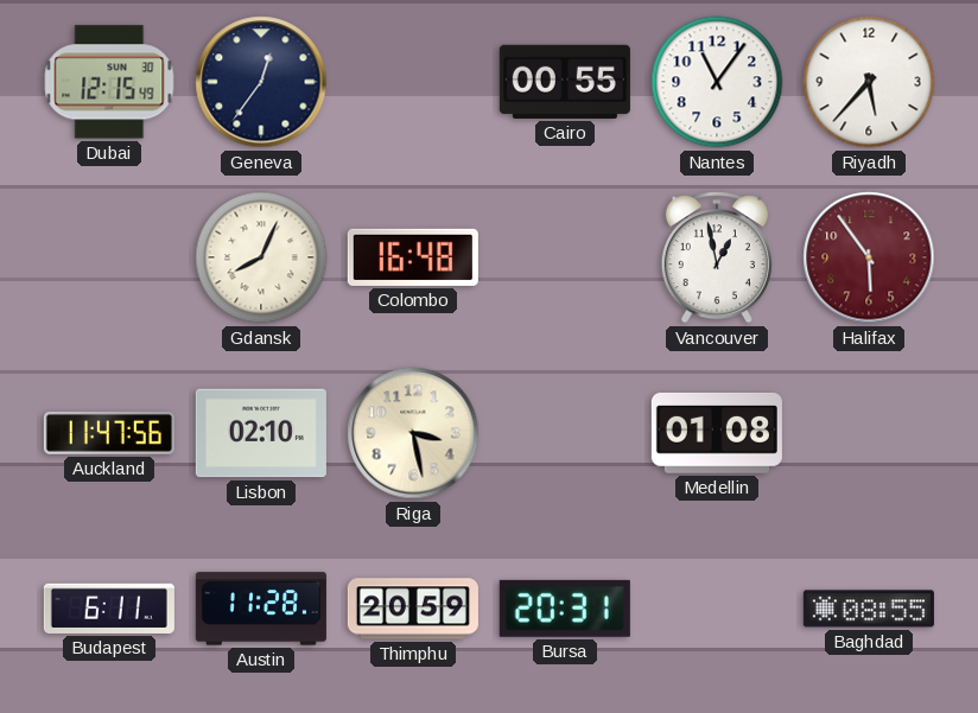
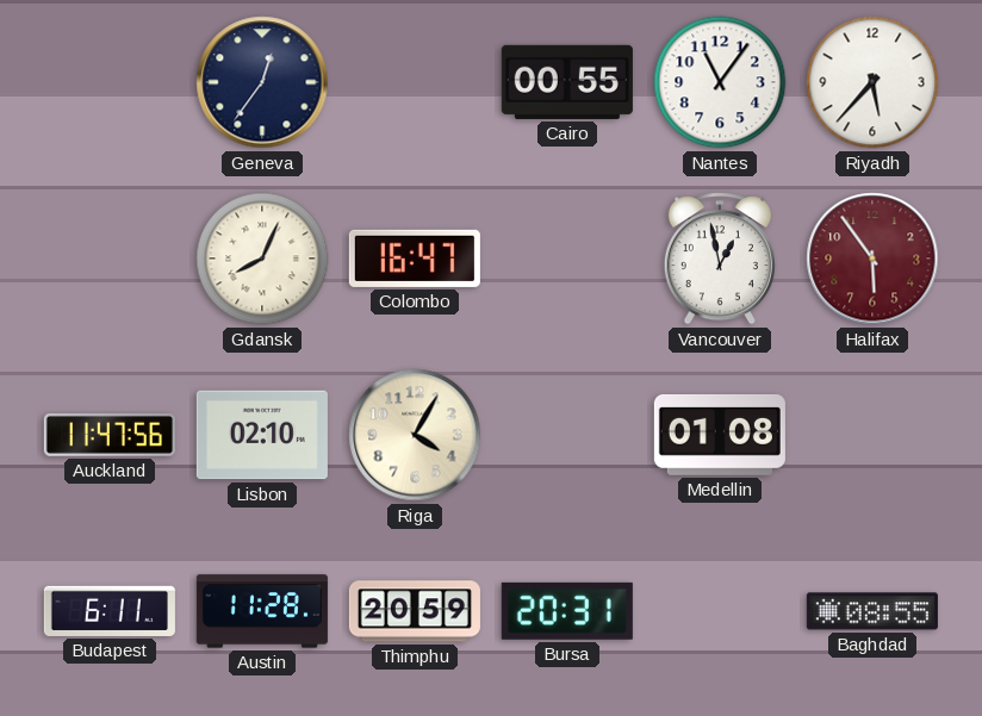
Dubai: 12:15 -> none (109, 82)
Colombo: 16:48 -> 16:47 (415, 259)
Riga: 3:28 -> 4:05 (415, 435)
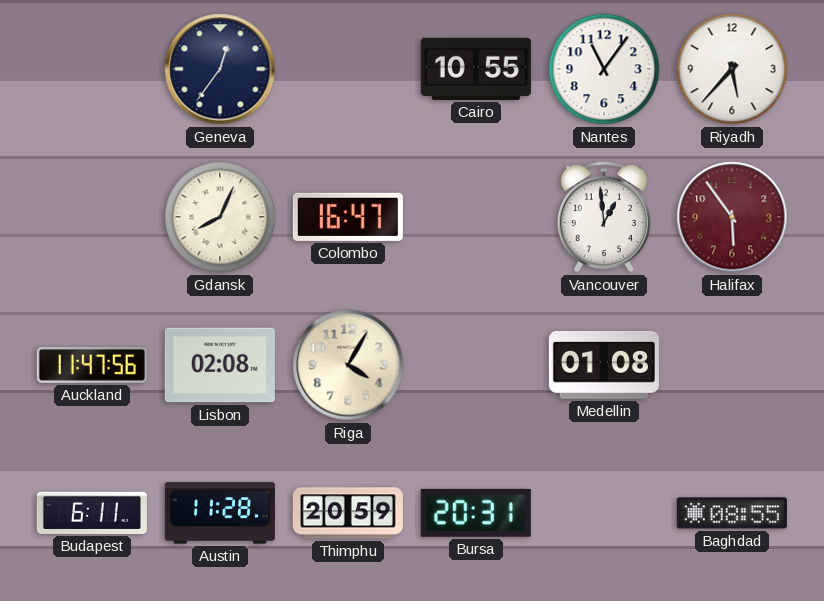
Cairo: 00:55 -> 10:55 (476, 69)
Vancouver: 12:58 -> 12:59 (604, 217)
Lisbon: 02:10 -> 02:08 (220, 365)
